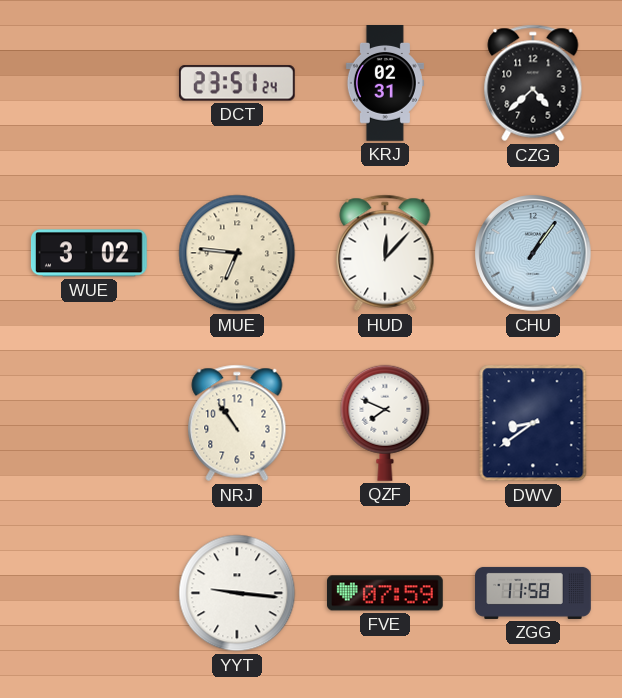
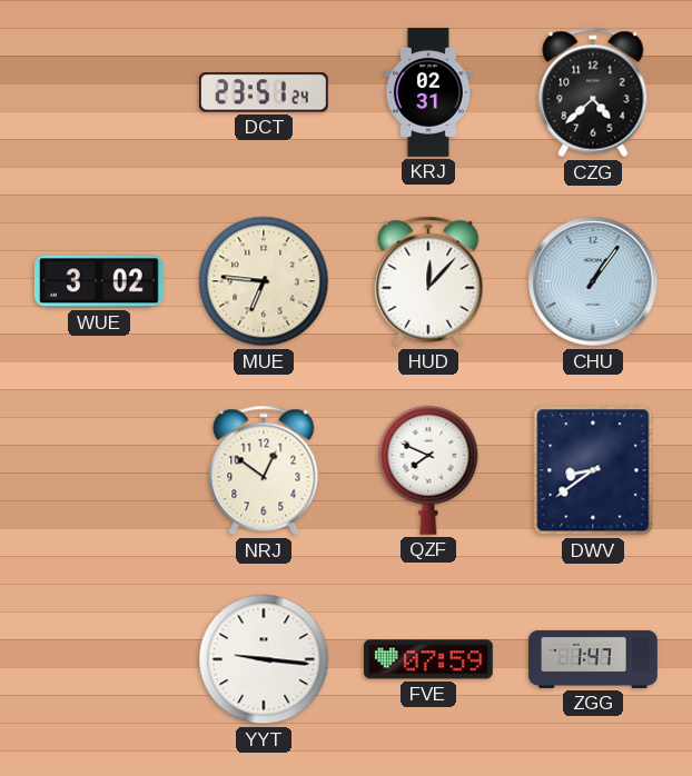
NRJ: 10:54 -> 12:51 (264, 470)
ZGG: 11:58 -> 1:47 (593, 659)
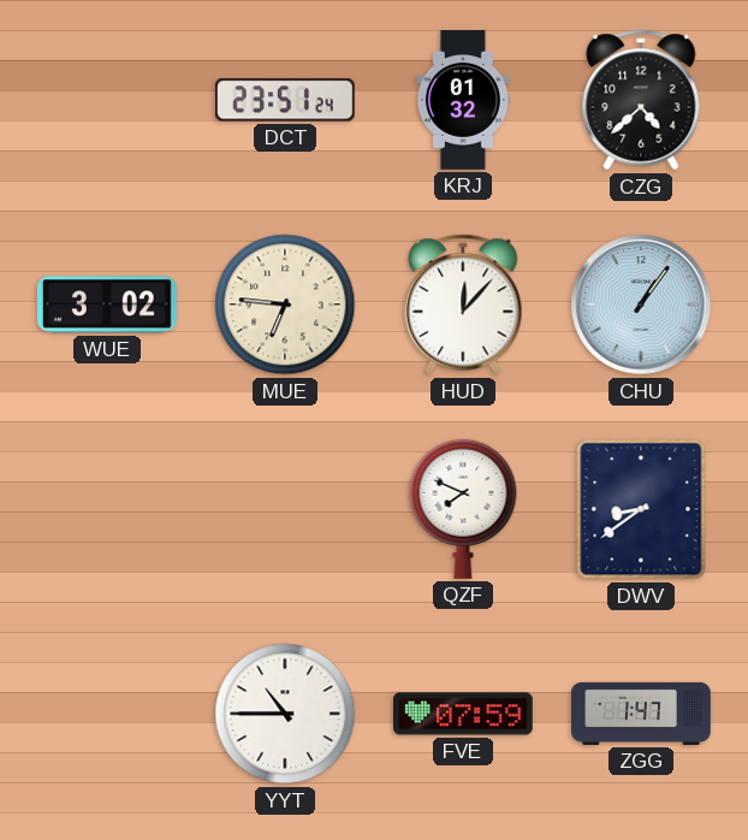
KRJ: 02:31 -> 01:32 (463, 101)
NRJ: 12:51 -> none (264, 470)
YYT: 9:16 -> 10:45 (285, 714)
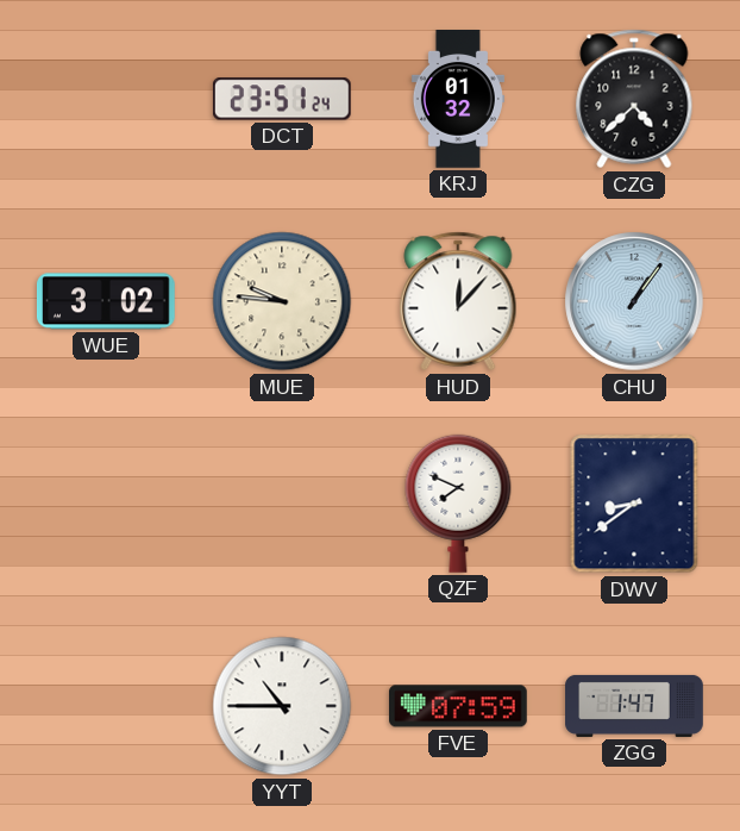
MUE: 6:46 -> 9:46 (282, 301)
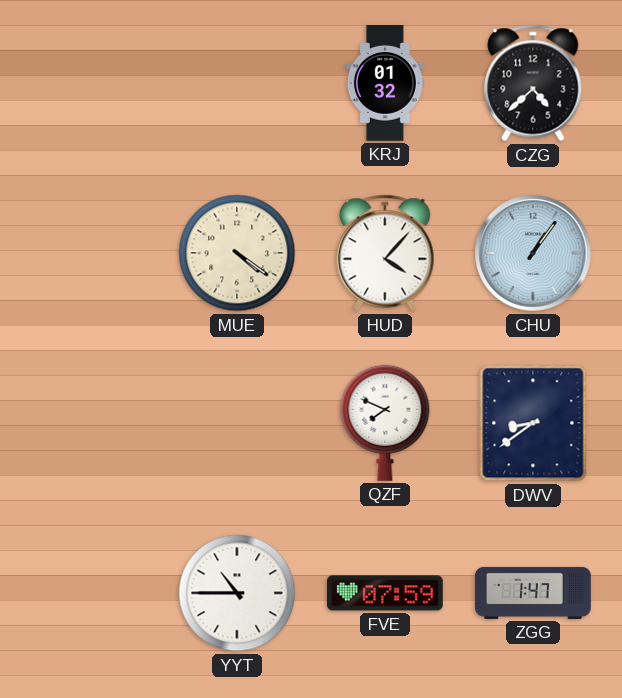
DCT: 23:51 -> none (282, 99)
WUE: 3:02 -> none (106, 301)
MUE: 9:46 -> 4:21 (237, 253)
HUD: 12:07 -> 4:07 (385, 253)
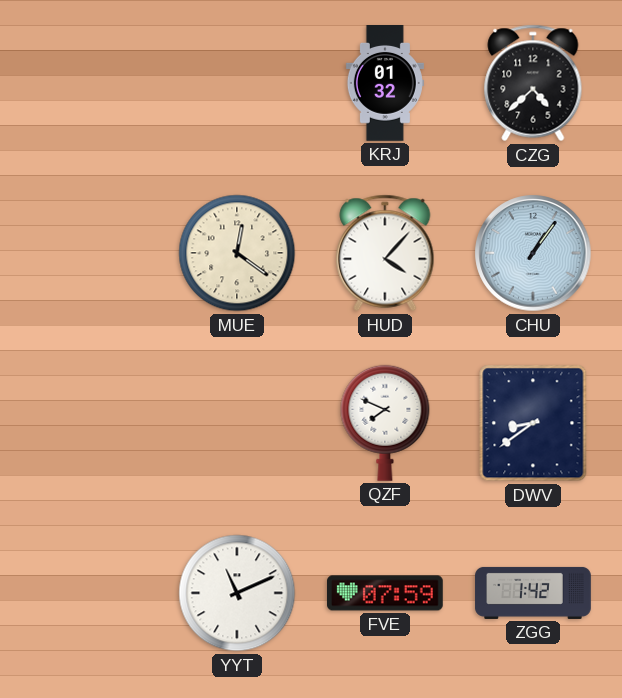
MUE: 4:21 -> 12:21 (237, 253)
YYT: 10:45 -> 11:11 (237, 593)
ZGG: 1:47 -> 1:42 (533, 593)
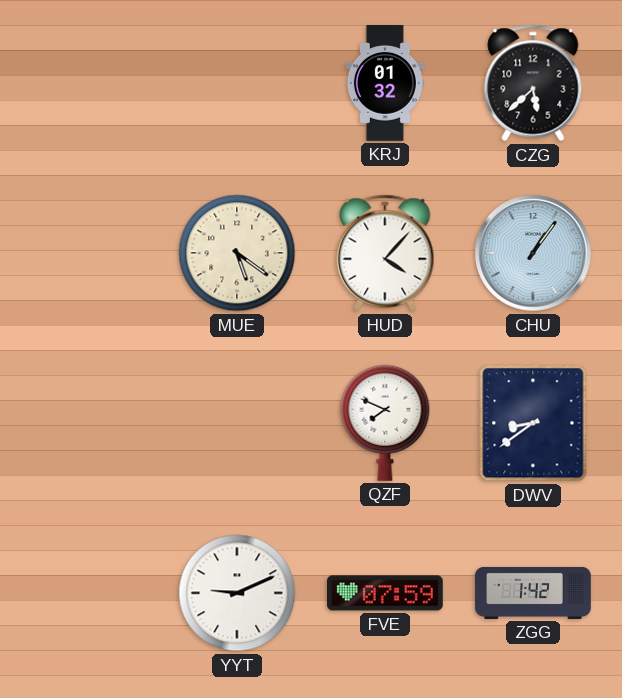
CZG: 4:38 -> 5:38 (533, 83)
MUE: 12:21 -> 5:21 (237, 253)
YYT: 11:11 -> 9:11 (237, 593)
